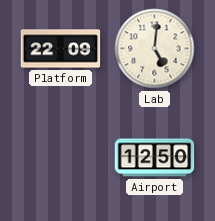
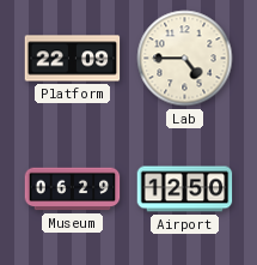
Lab: 5:01 -> 4:45 (185, 59)
Museum: none -> 06:29 (73, 189)
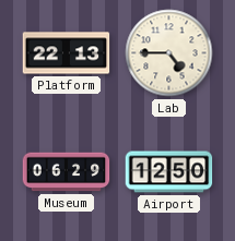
Platform: 22:09 -> 22:13 (67, 53)
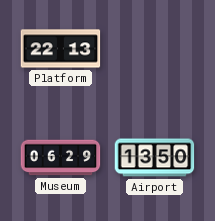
Lab: 4:45 -> none (169, 53)
Airport: 12:50 -> 13:50 (155, 158)
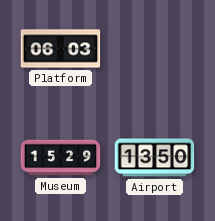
Platform: 22:13 -> 06:03 (61, 49)
Museum: 06:29 -> 15:29 (61, 158)
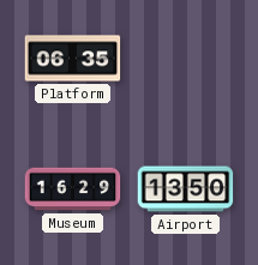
Platform: 06:03 -> 06:35 (73, 59)
Museum: 15:29 -> 16:29 (73, 189)
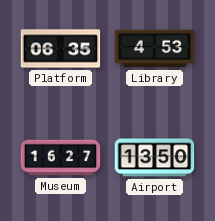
Library: none -> 4:53 (155, 49)
Museum: 16:29 -> 16:27 (61, 158)
